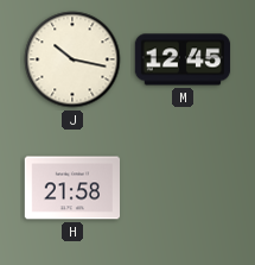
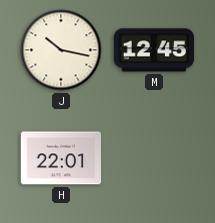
H: 21:58 -> 22:01 (61, 158)
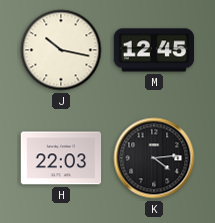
H: 22:01 -> 22:03 (61, 158)
K: none -> 4:14 (154, 158)
